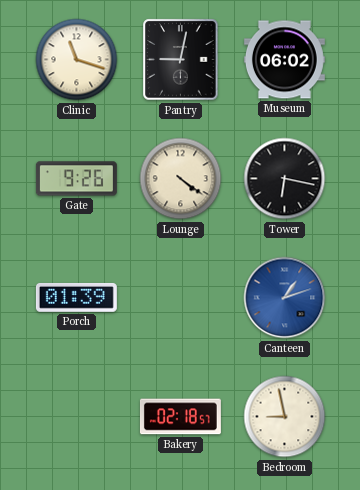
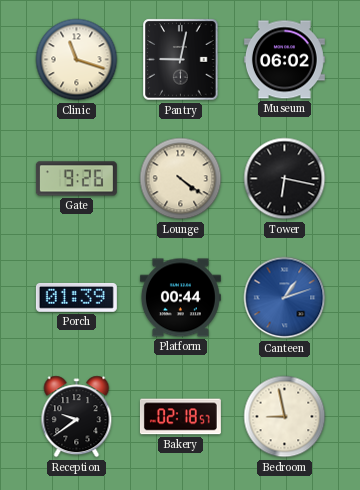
Platform: none -> 00:44 (180, 298)
Reception: none -> 9:39 (77, 417)
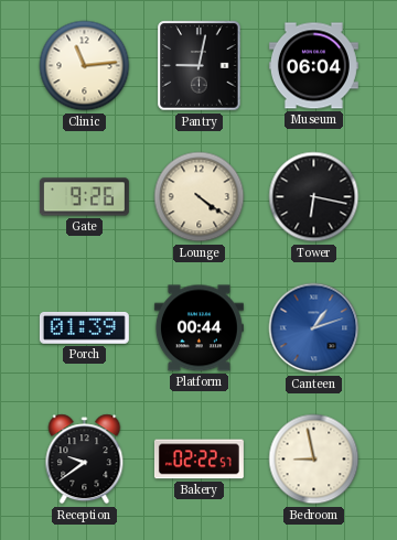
Clinic: 11:18 -> 11:14 (85, 66)
Museum: 06:02 -> 06:04 (313, 66)
Bakery: 02:18 -> 02:22 (198, 460)
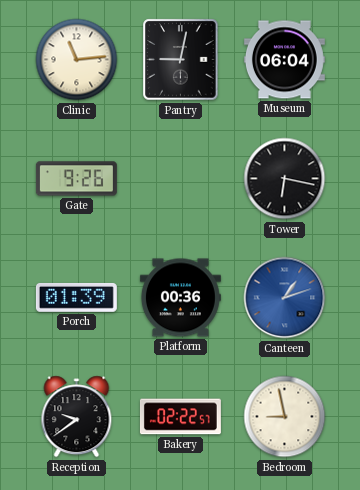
Lounge: 4:21 -> none (200, 197)
Platform: 00:44 -> 00:36 (180, 298)
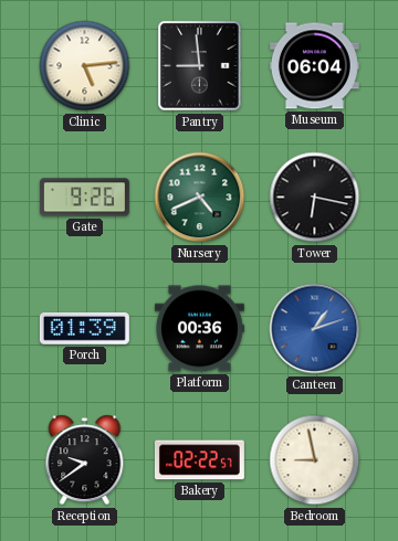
Clinic: 11:14 -> 5:14 (85, 66)
Pantry: 9:02 -> 8:59 (200, 66)
Nursery: none -> 4:41 (200, 198)
